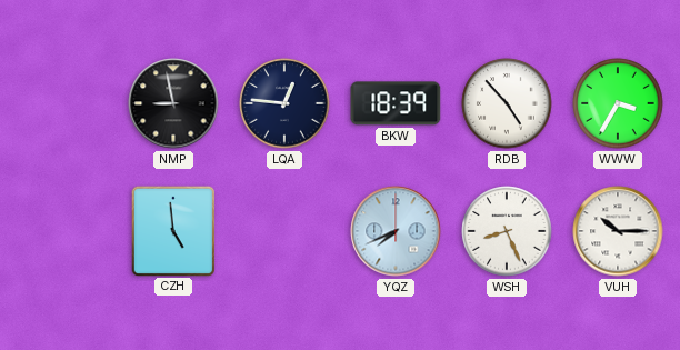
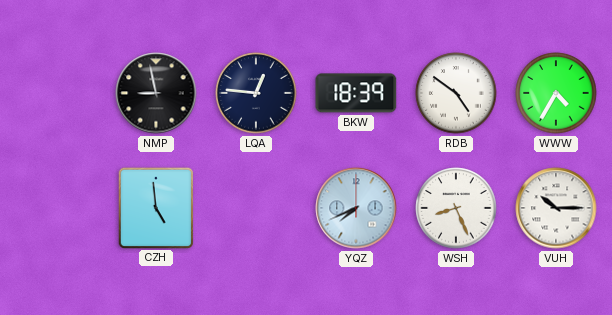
RDB: 4:53 -> 4:51 (456, 93)
WWW: 3:35 -> 4:35 (556, 93)
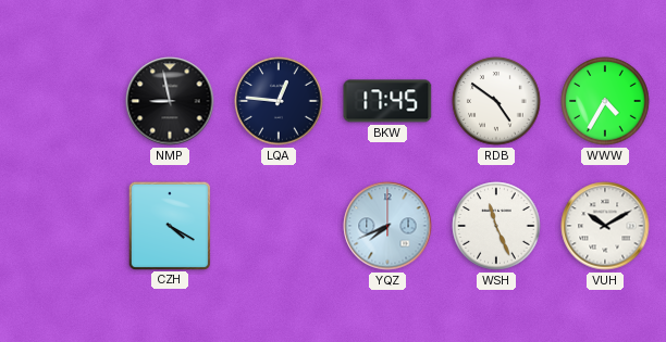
BKW: 18:39 -> 17:45 (387, 101)
CZH: 4:59 -> 4:20 (169, 225)
WSH: 8:26 -> 11:26 (496, 226)
VUH: 10:15 -> 10:10 (605, 226)
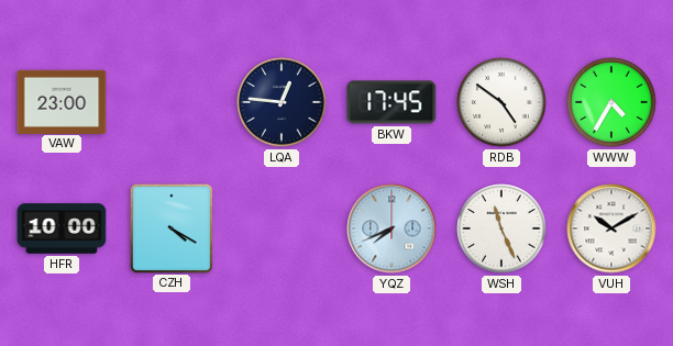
VAW: none -> 23:00 (62, 101)
NMP: 8:58 -> none (170, 101)
HFR: none -> 10:00 (62, 228)
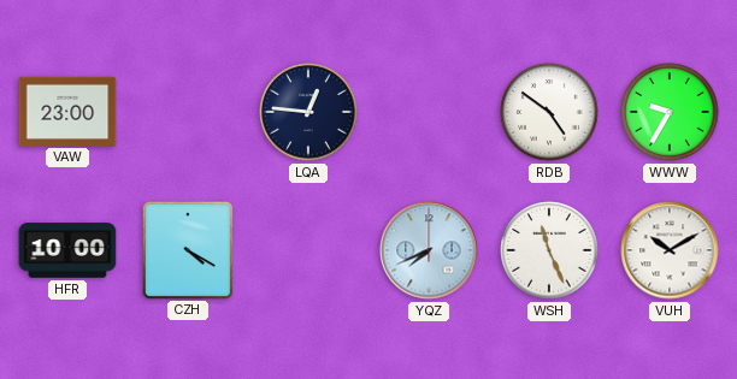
BKW: 17:45 -> none (391, 102)
WWW: 4:35 -> 9:35 (670, 112)
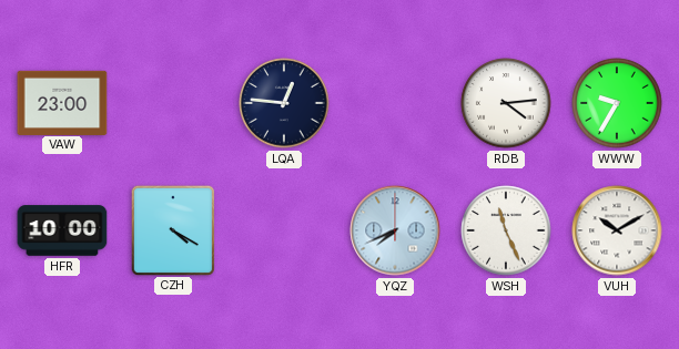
RDB: 4:51 -> 4:14 (506, 103)
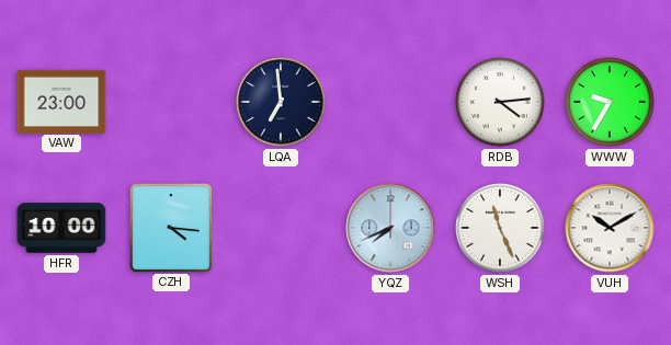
LQA: 12:46 -> 6:59 (281, 102)
CZH: 4:20 -> 4:16 (170, 227)
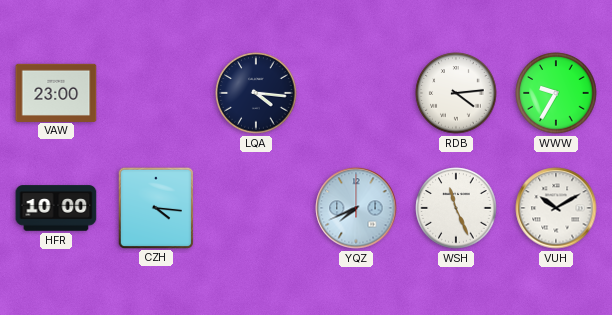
LQA: 6:59 -> 4:16 (256, 93)
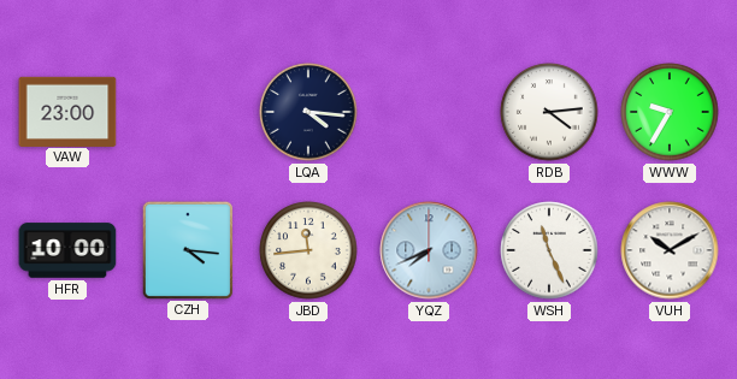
JBD: none -> 11:44 (308, 250)
